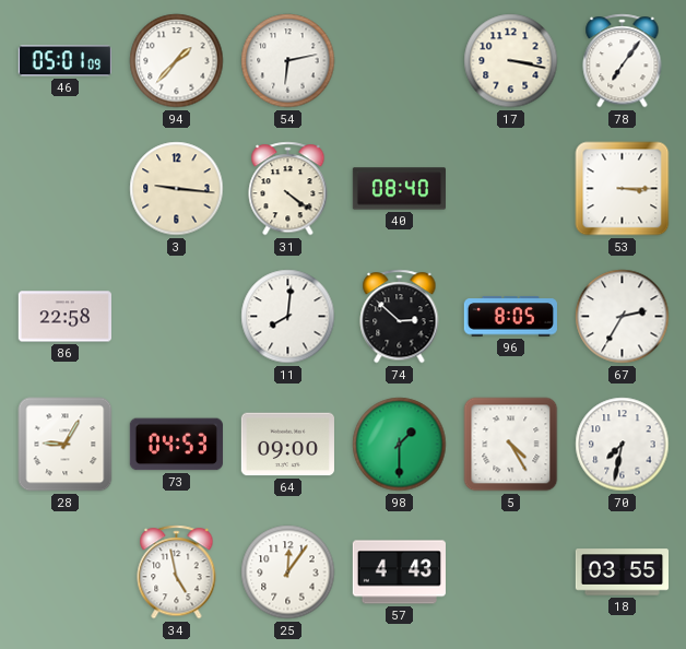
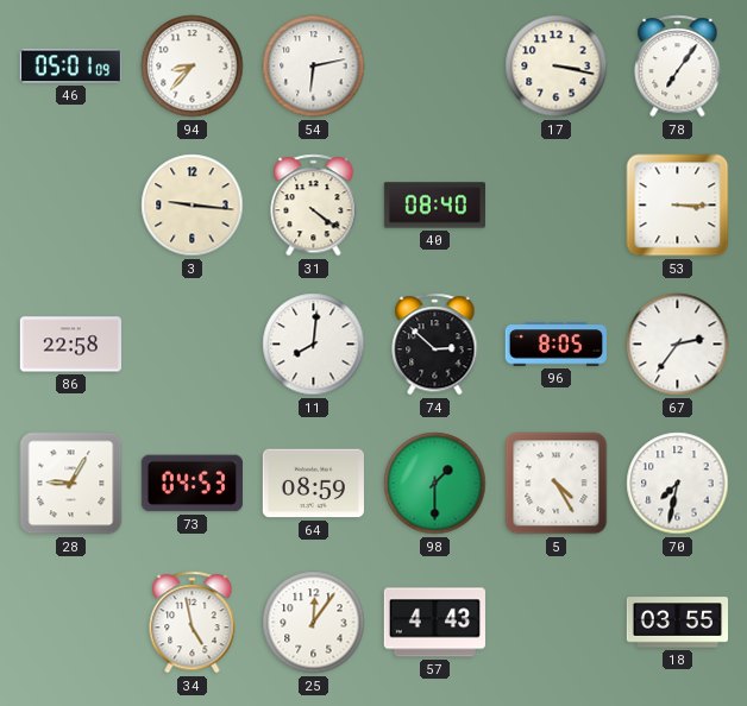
94: 1:37 -> 8:37 (193, 67)
67: 2:35 -> 2:36 (678, 345)
64: 09:00 -> 08:59 (313, 484)
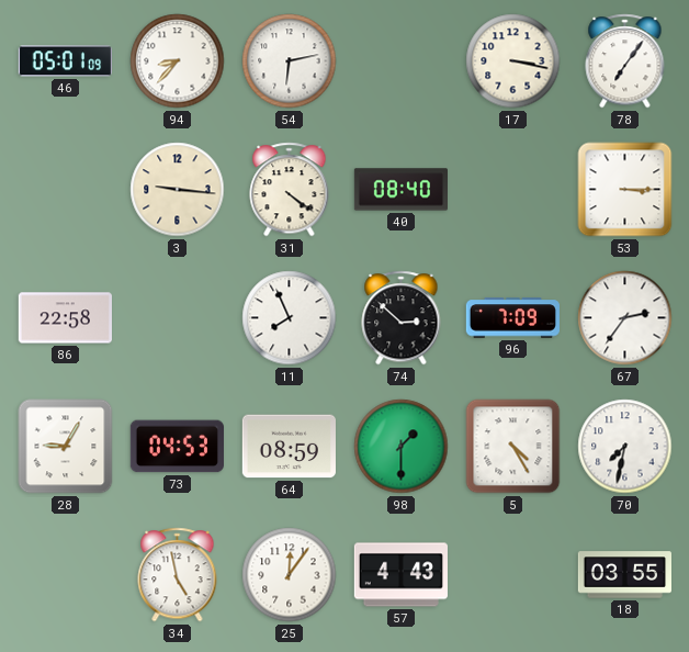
11: 8:01 -> 7:56 (290, 318)
96: 8:05 -> 7:09 (512, 318)
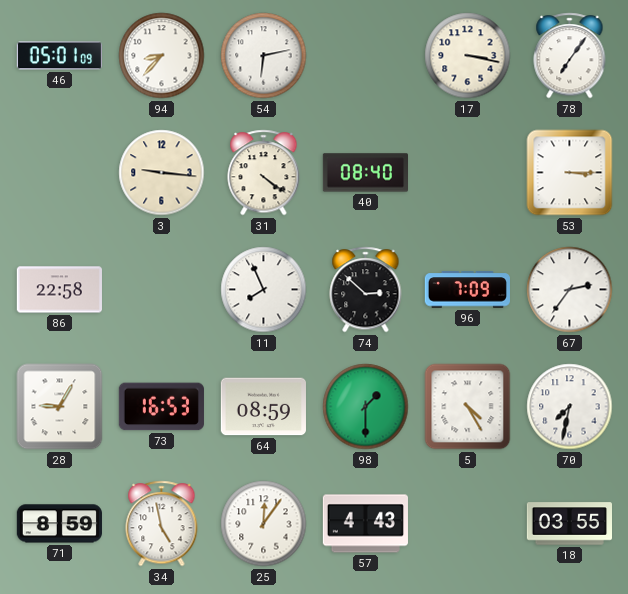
73: 04:53 -> 16:53 (161, 407)
71: none -> 8:59 (59, 524)
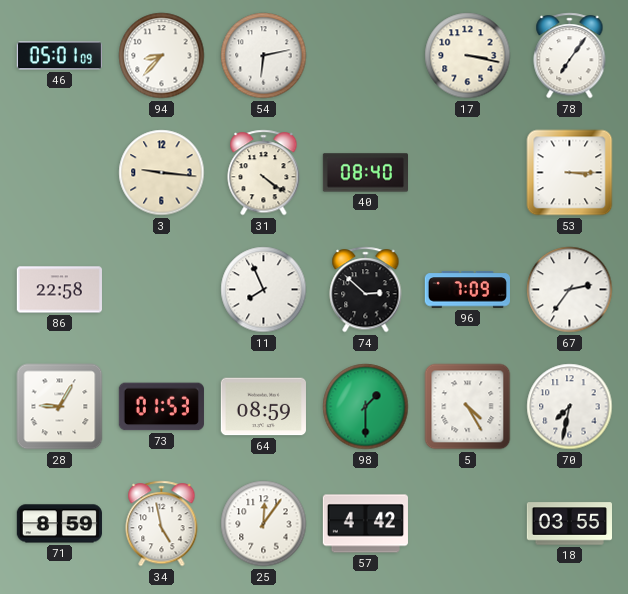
73: 16:53 -> 01:53 (161, 407)
57: 4:43 -> 4:42 (365, 524)
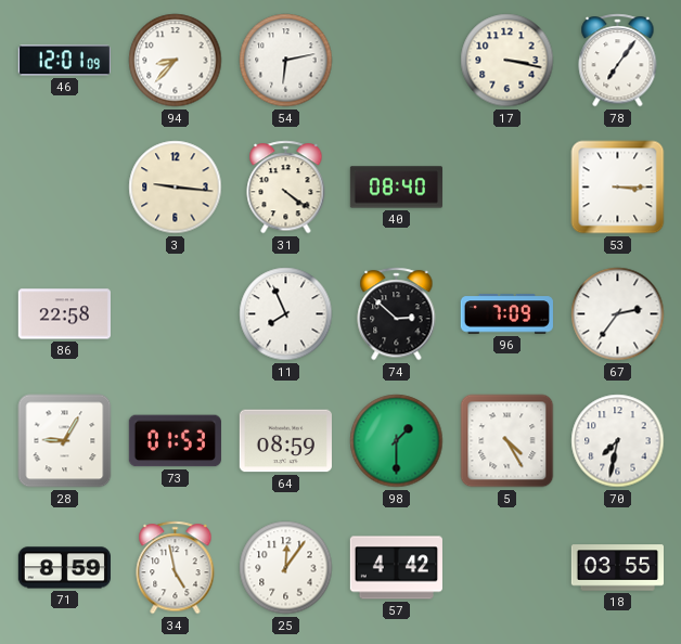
46: 05:01 -> 12:01 (64, 61)
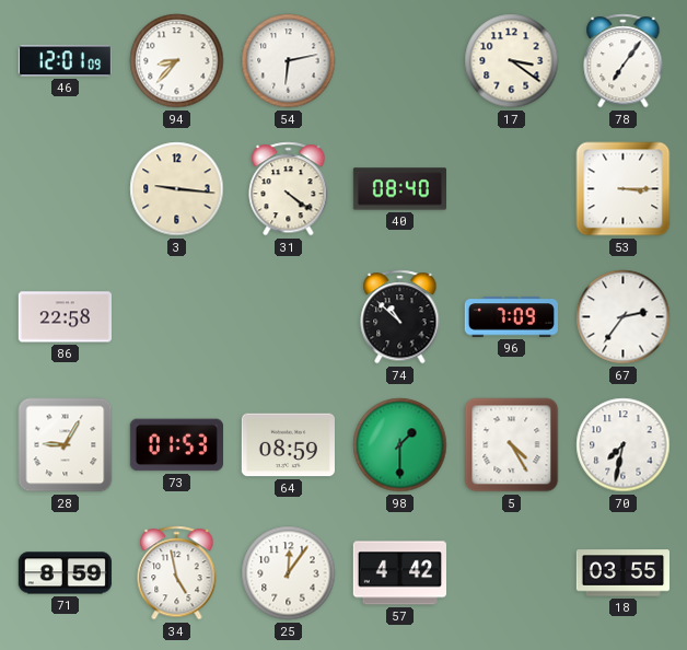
17: 3:17 -> 3:21 (512, 61)
11: 7:56 -> none (286, 314)
74: 2:52 -> 10:52 (400, 317)
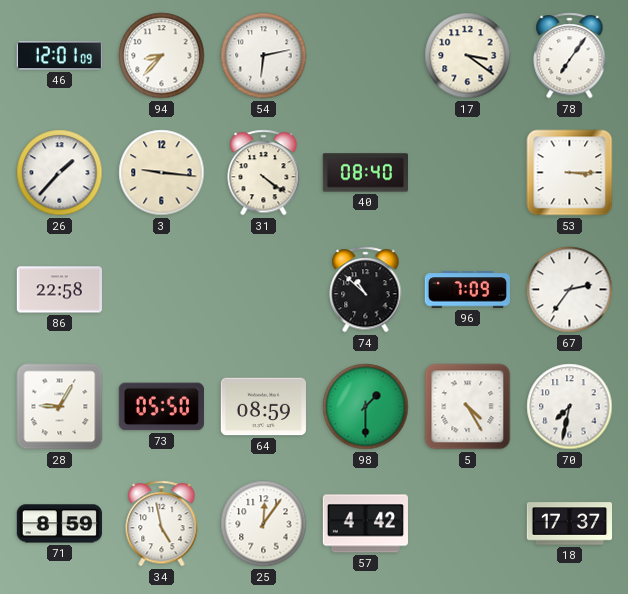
26: none -> 1:37 (60, 173)
73: 01:53 -> 05:50 (161, 407)
18: 03:55 -> 17:37 (569, 524)
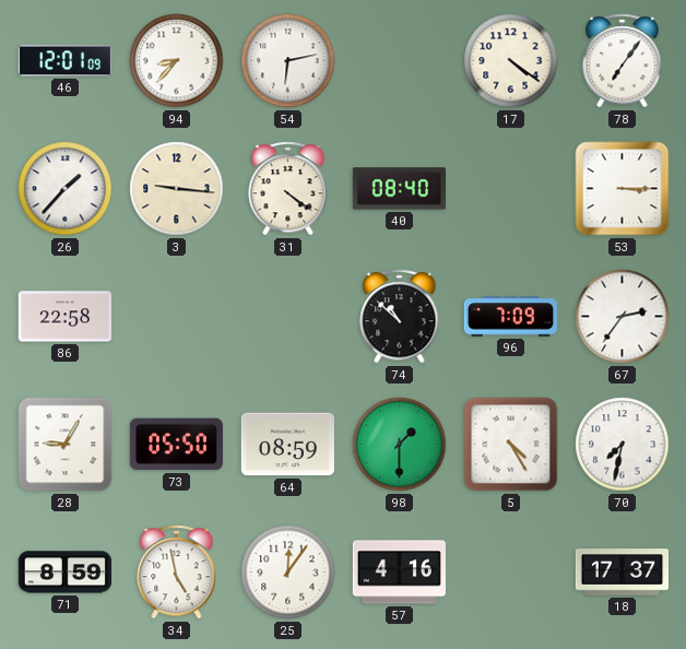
17: 3:21 -> 4:21 (511, 61)
57: 4:42 -> 4:16 (399, 573)
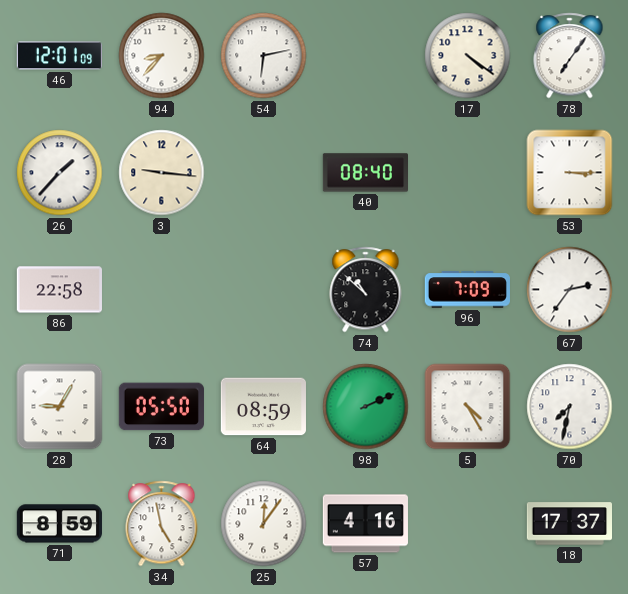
31: 4:21 -> none (288, 189)
98: 1:30 -> 2:11 (366, 407)
